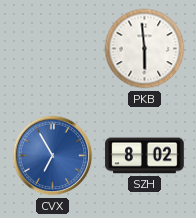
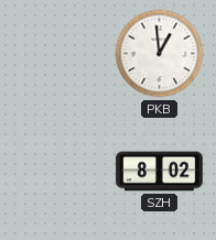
PKB: 5:59 -> 12:59 (160, 54)
CVX: 6:55 -> none (53, 156)
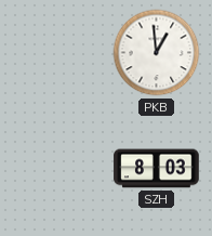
SZH: 8:02 -> 8:03 (157, 169)
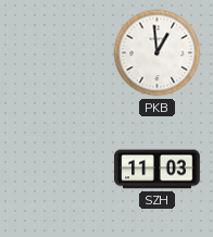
SZH: 8:03 -> 11:03 (158, 170)
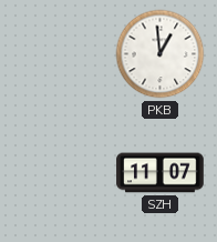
SZH: 11:03 -> 11:07 (161, 173)
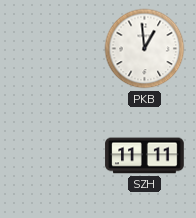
SZH: 11:07 -> 11:11 (145, 156)
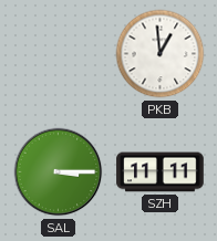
SAL: none -> 3:15 (59, 172)
